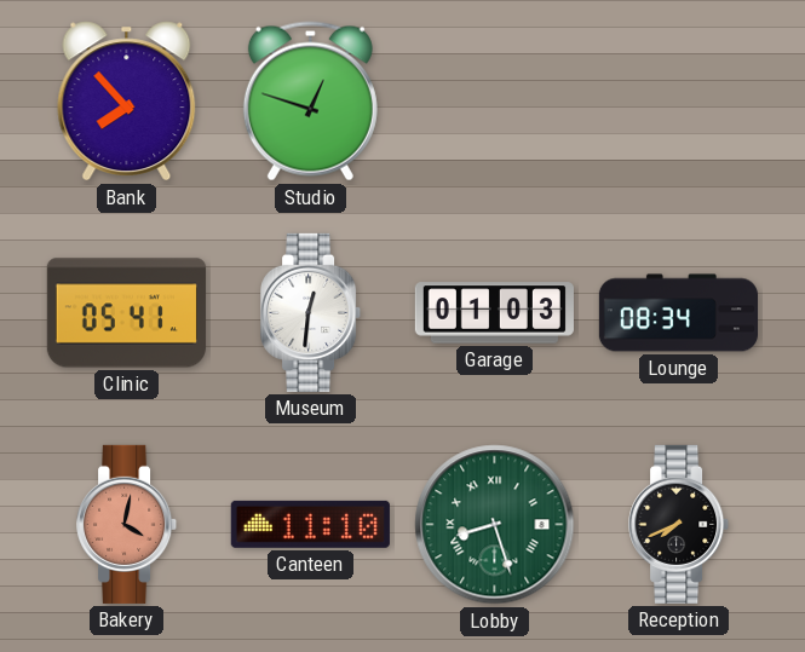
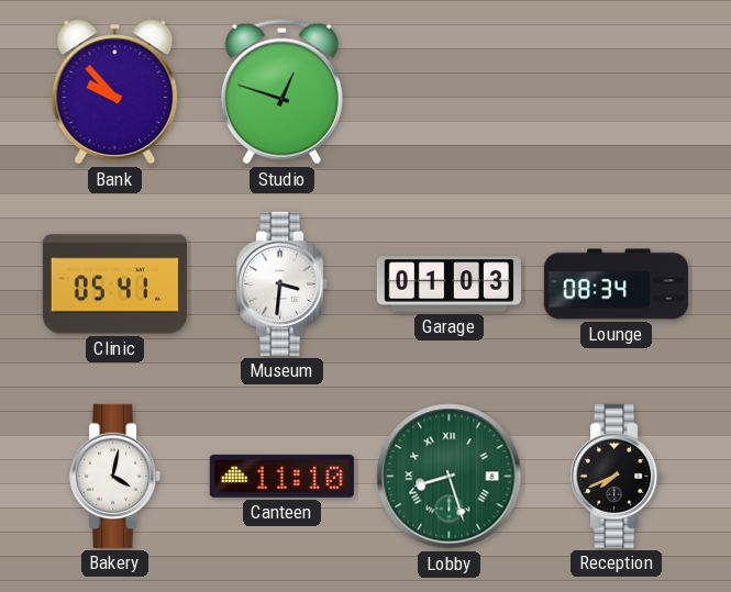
Bank: 7:53 -> 9:53 (115, 92)
Museum: 12:31 -> 3:31 (283, 283)
Bakery dial: salmon -> white (115, 476)
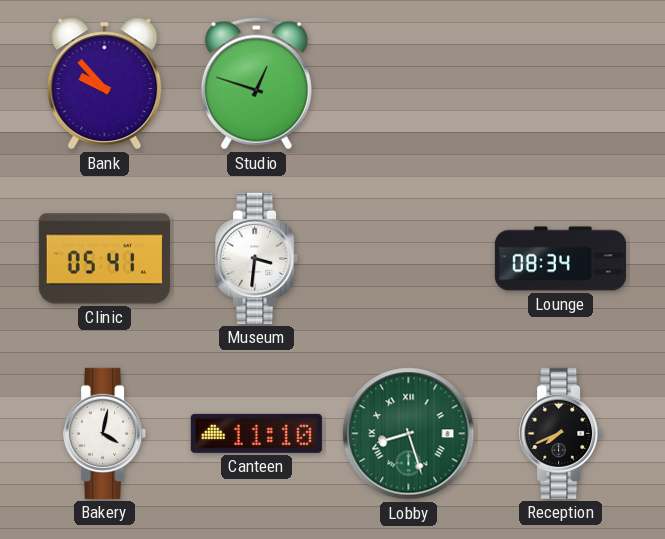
Garage: 01:03 -> none (448, 284)
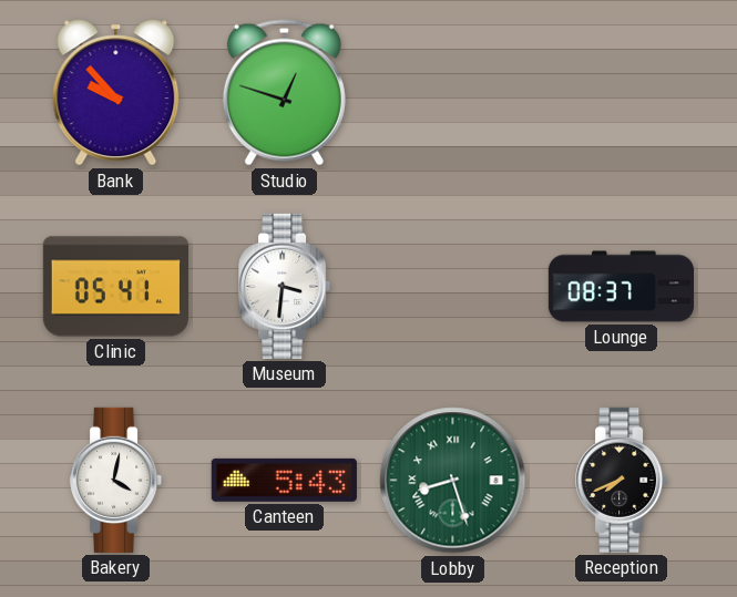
Lounge: 08:34 -> 08:37 (621, 287)
Canteen: 11:10 -> 5:43 (284, 480)
